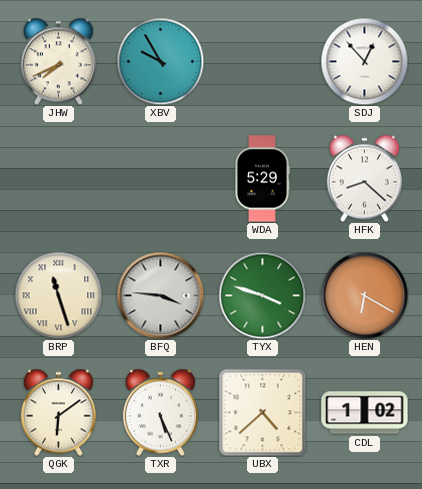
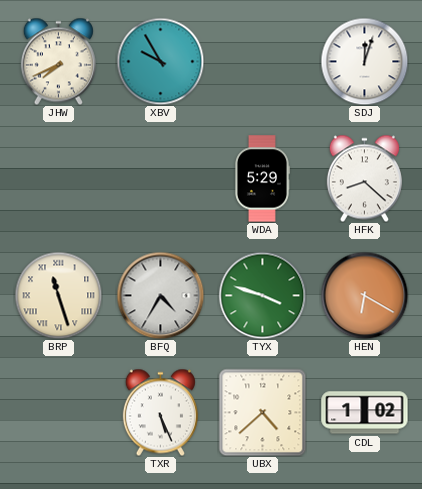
SDJ: 12:53 -> 12:03 (364, 61)
BFQ: 3:46 -> 4:35 (160, 295)
QGK: 6:09 -> none (58, 412)
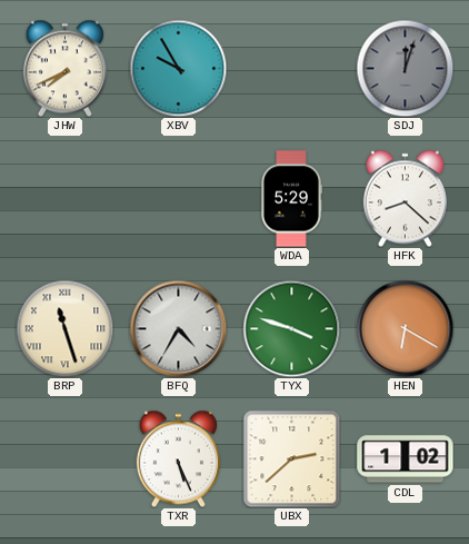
SDJ dial: white -> grey (405, 68)
UBX: 4:38 -> 2:38 (291, 458)
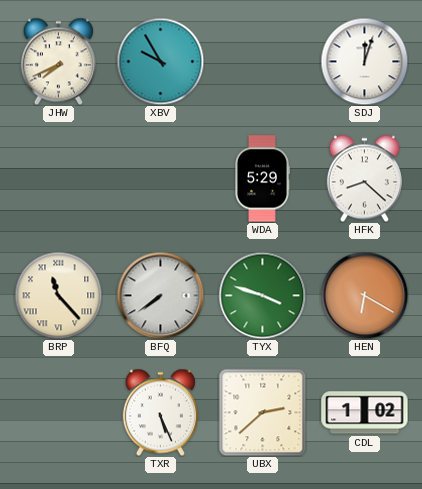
SDJ dial: grey -> white (364, 61)
BRP: 11:27 -> 11:23 (58, 295)
BFQ: 4:35 -> 7:39 (160, 295)
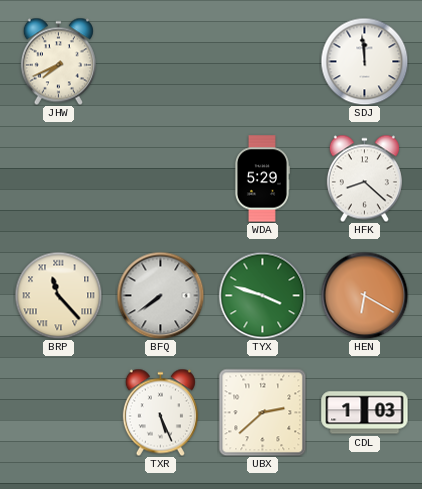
XBV: 9:55 -> none (160, 61)
SDJ: 12:03 -> 11:59 (364, 61)
CDL: 1:02 -> 1:03 (365, 413)
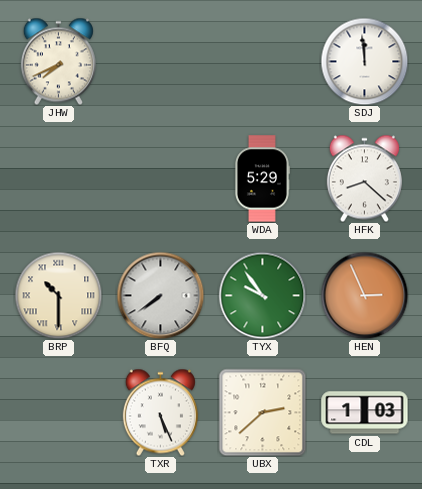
BRP: 11:23 -> 10:30 (58, 295)
TYX: 3:48 -> 9:54 (262, 295)
HEN: 6:20 -> 2:56 (364, 295)
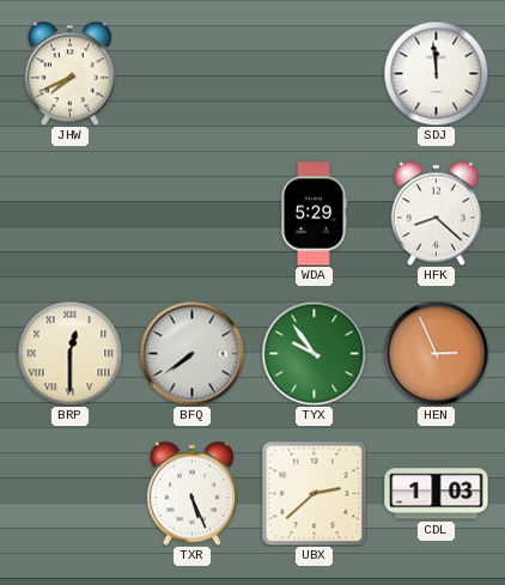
BRP: 10:30 -> 12:30 (69, 353)
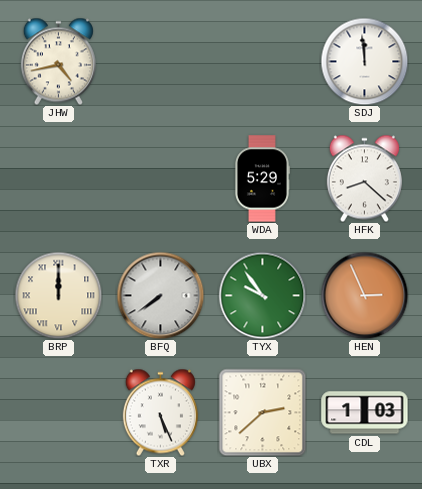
JHW: 7:41 -> 4:43 (58, 61)
BRP: 12:30 -> 12:00 (58, 295)
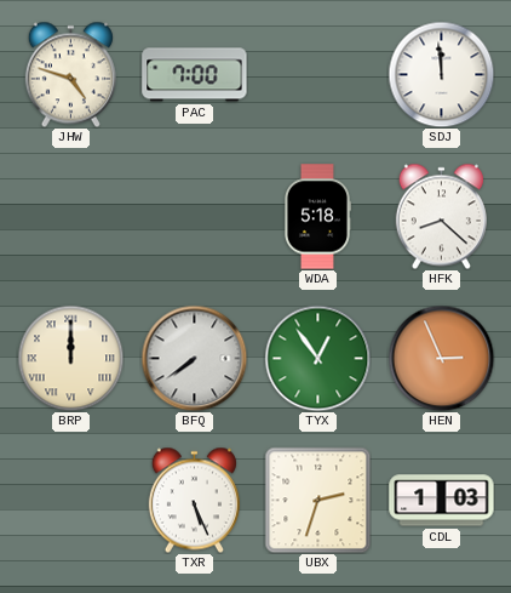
JHW: 4:43 -> 4:48 (70, 74)
PAC: none -> 7:00 (195, 75)
WDA: 5:29 -> 5:18 (317, 217)
TYX: 9:54 -> 12:54 (317, 358)
UBX: 2:38 -> 2:33 (317, 500)
